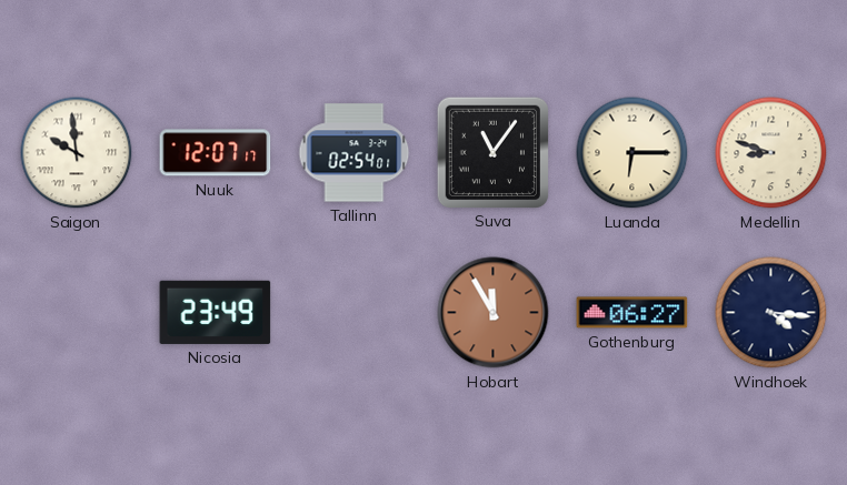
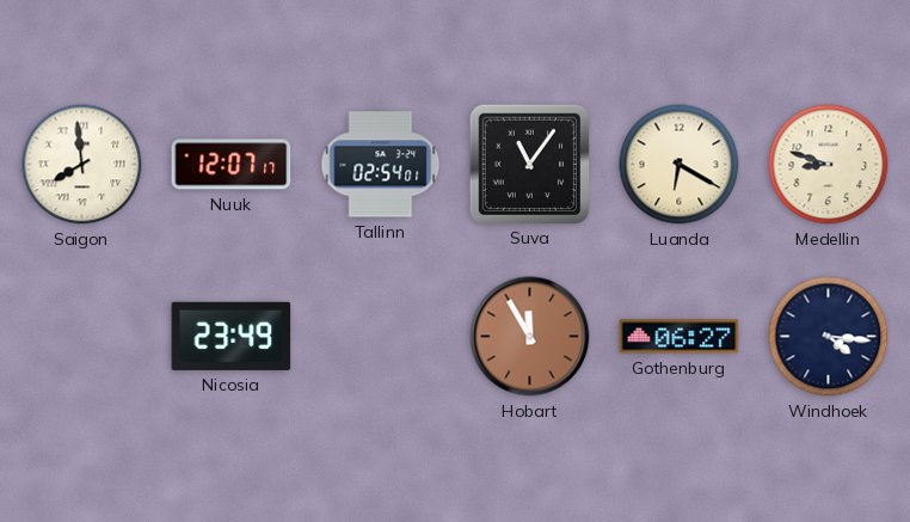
Saigon: 9:59 -> 7:59 (82, 165)
Luanda: 6:15 -> 6:20 (680, 165)
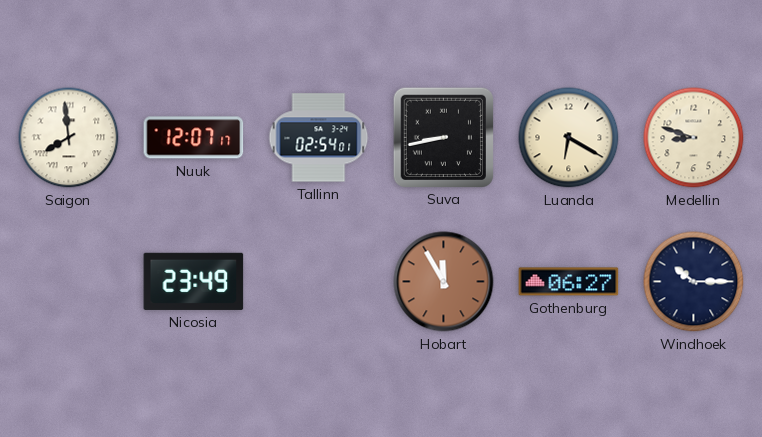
Suva: 11:06 -> 8:43 (443, 137)
Windhoek: 4:16 -> 10:15 (694, 282)
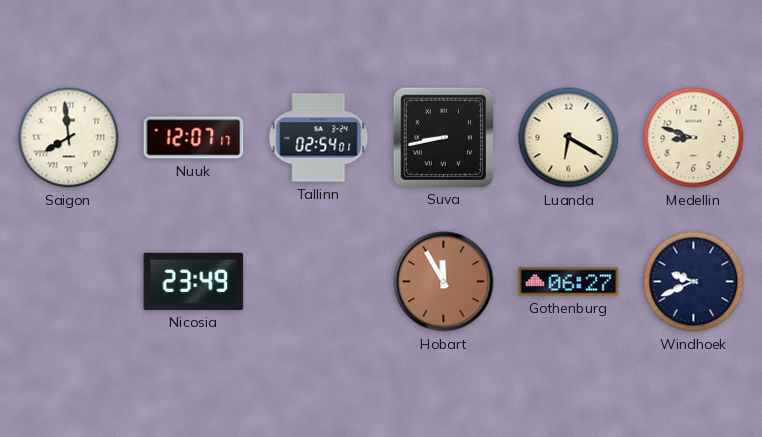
Windhoek: 10:15 -> 9:41 (694, 282)
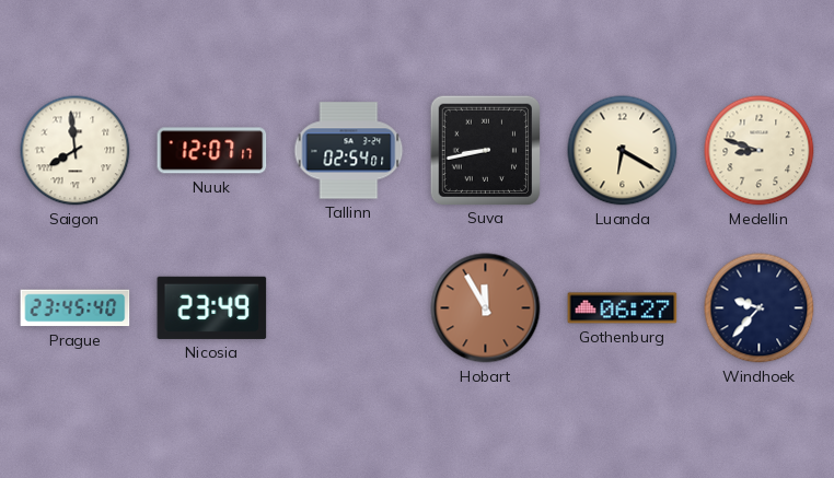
Prague: none -> 23:45 (76, 308)
Windhoek: 9:41 -> 9:37 (760, 308)
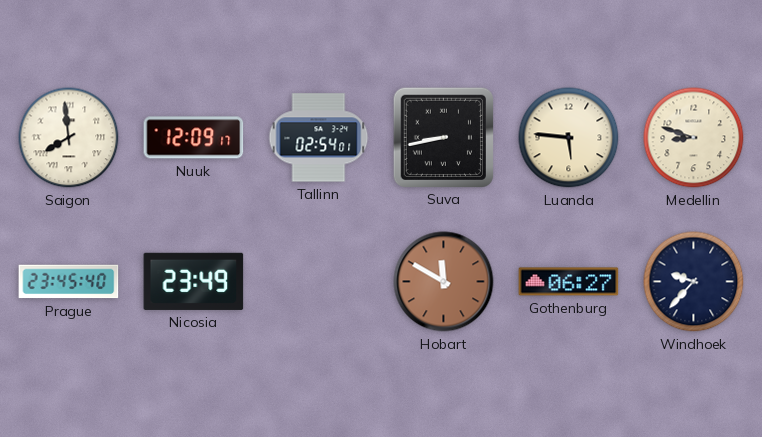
Nuuk: 12:07 -> 12:09 (194, 138)
Luanda: 6:20 -> 5:46 (569, 138)
Hobart: 11:55 -> 11:50 (444, 282)
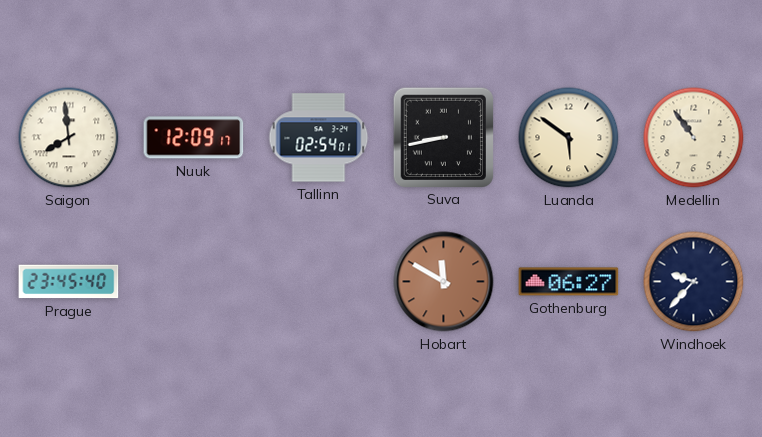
Luanda: 5:46 -> 5:51 (569, 138)
Medellin: 8:48 -> 10:54 (694, 138)
Nicosia: 23:49 -> none (194, 281)
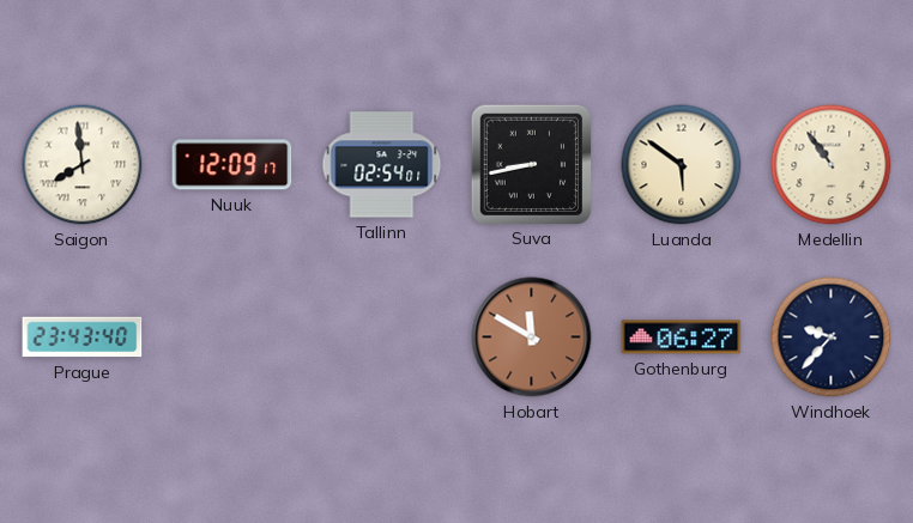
Prague: 23:45 -> 23:43 (83, 337)
